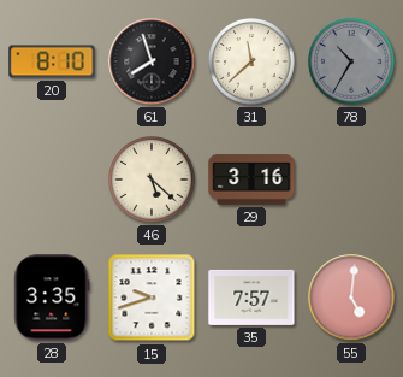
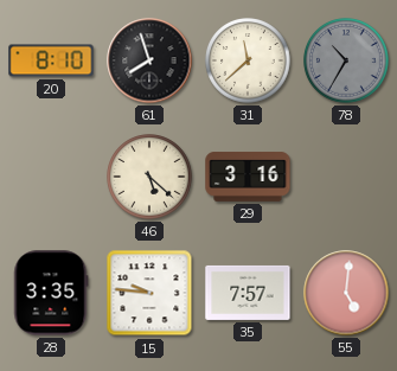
15: 9:42 -> 9:46 (149, 293)
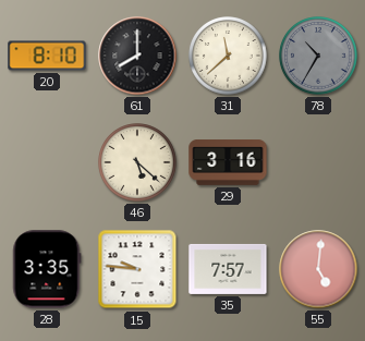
61: 7:57 -> 8:00 (137, 56)
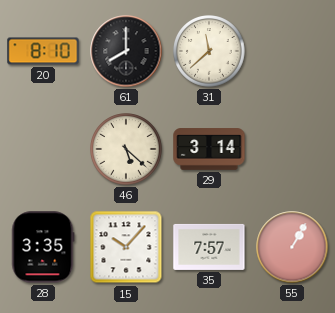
78: 10:35 -> none (318, 56)
29: 3:16 -> 3:14 (209, 149)
15: 9:46 -> 10:07 (126, 247)
55: 5:01 -> 1:05 (292, 247)
